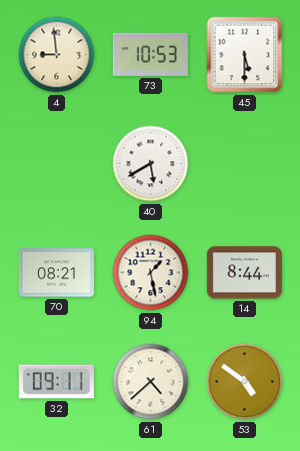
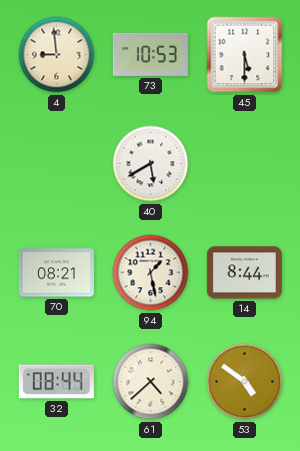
32: 09:11 -> 08:44 (56, 382)
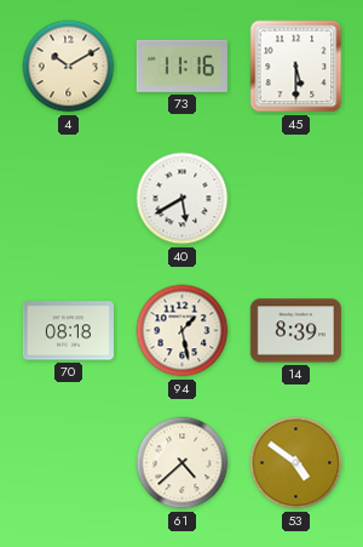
4: 8:59 -> 10:10 (69, 67)
73: 10:53 -> 11:16 (181, 65)
70: 08:21 -> 08:18 (68, 331)
14: 8:44 -> 8:39 (295, 331)
32: 08:44 -> none (56, 382)
